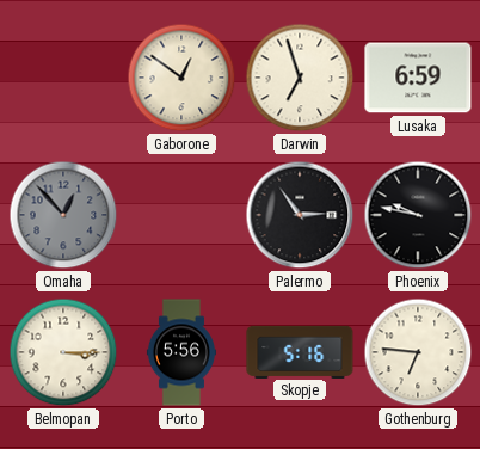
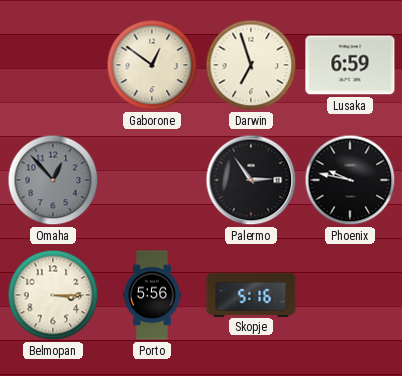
Gothenburg: 6:46 -> none (418, 352)
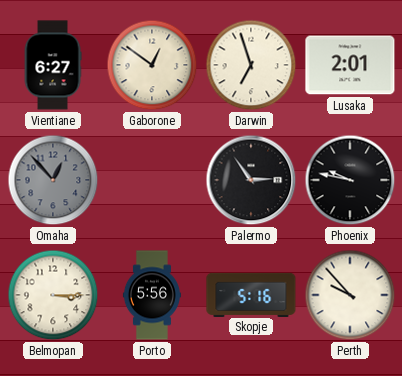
Vientiane: none -> 6:27 (53, 65)
Lusaka: 6:59 -> 2:01 (350, 65)
Perth: none -> 9:53 (350, 295)
